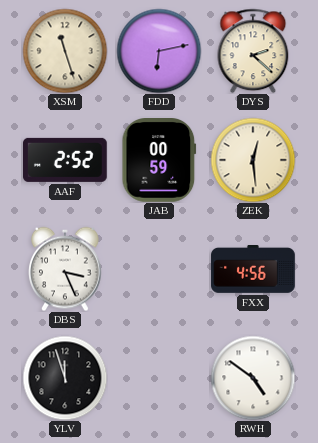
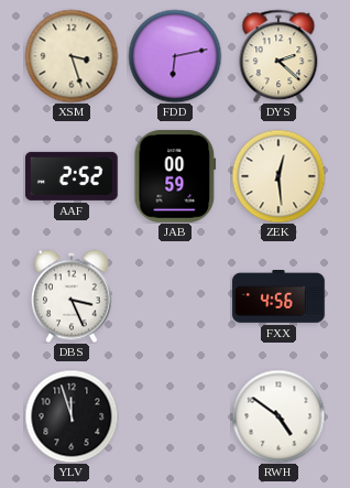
XSM: 11:27 -> 3:27 (72, 56)
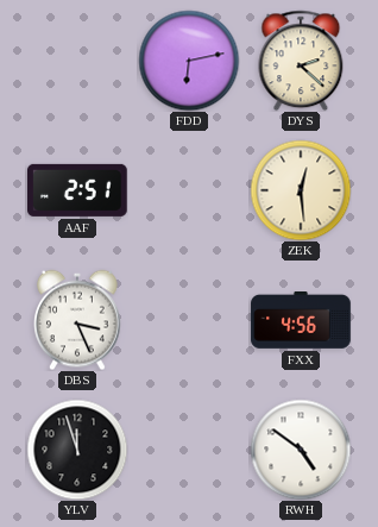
XSM: 3:27 -> none (72, 56)
AAF: 2:52 -> 2:51 (78, 190)
JAB: 00:59 -> none (175, 177)
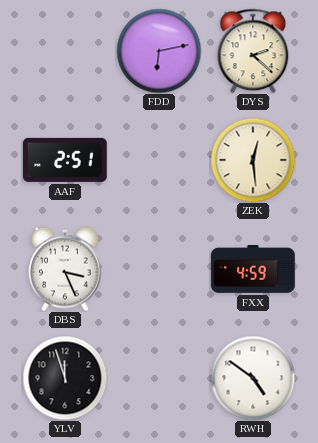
FXX: 4:56 -> 4:59 (253, 270)
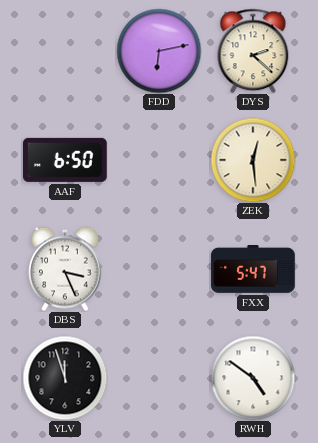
AAF: 2:51 -> 6:50 (66, 160)
FXX: 4:59 -> 5:47 (253, 270)
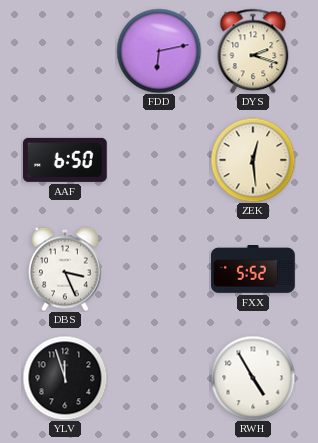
DYS: 2:22 -> 2:18 (253, 51)
FXX: 5:47 -> 5:52 (253, 270)
RWH: 4:51 -> 4:55 (253, 378)
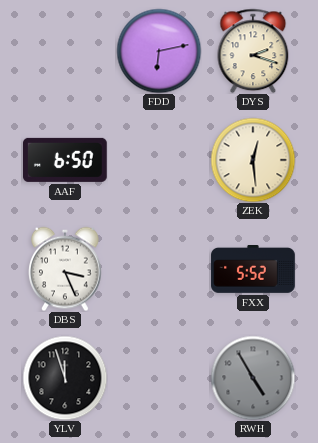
RWH dial: white -> grey (253, 378)
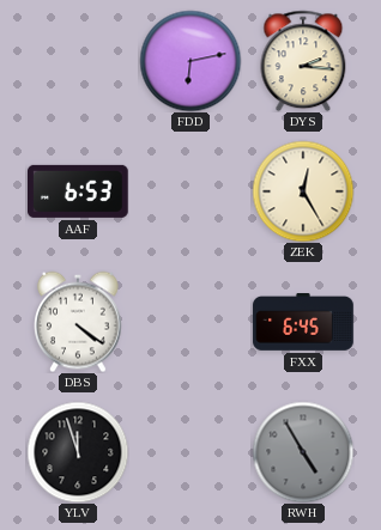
DYS: 2:18 -> 2:16 (303, 61)
AAF: 6:50 -> 6:53 (79, 191)
ZEK: 12:29 -> 12:25 (303, 191)
DBS: 3:26 -> 4:21 (79, 322)
FXX: 5:52 -> 6:45 (303, 323)
